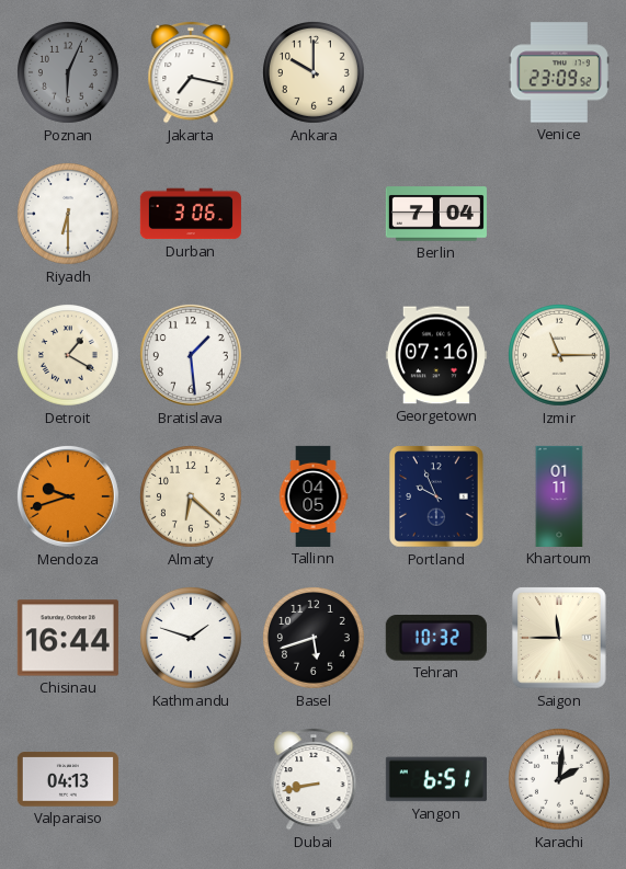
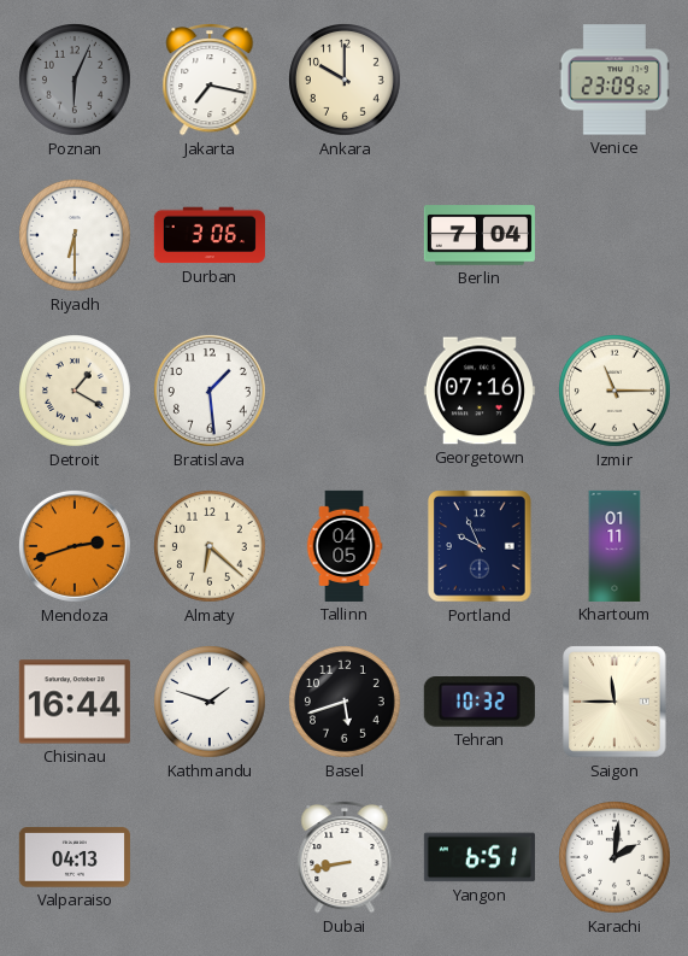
Mendoza: 9:42 -> 2:42 (75, 546)
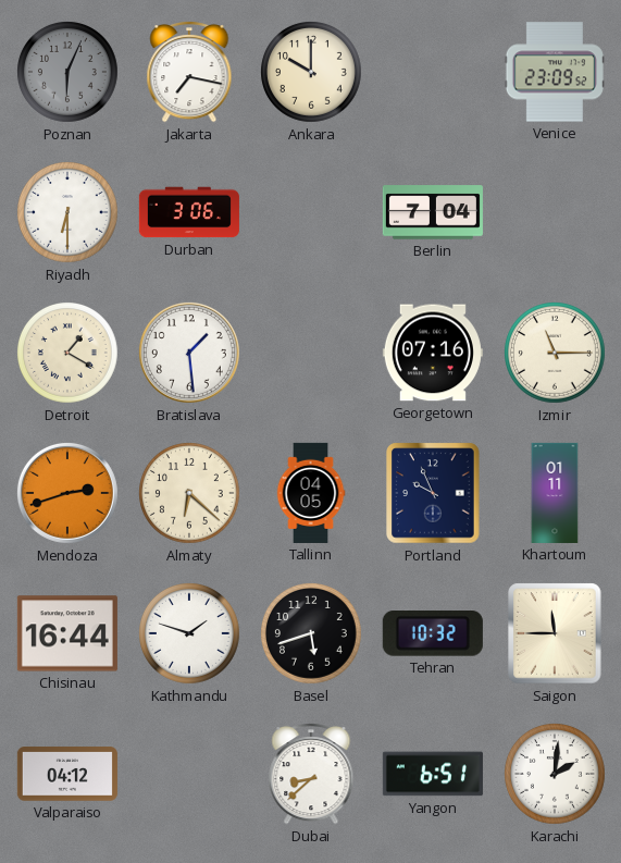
Valparaiso: 04:13 -> 04:12 (67, 774)
Dubai: 8:43 -> 8:38 (311, 774)
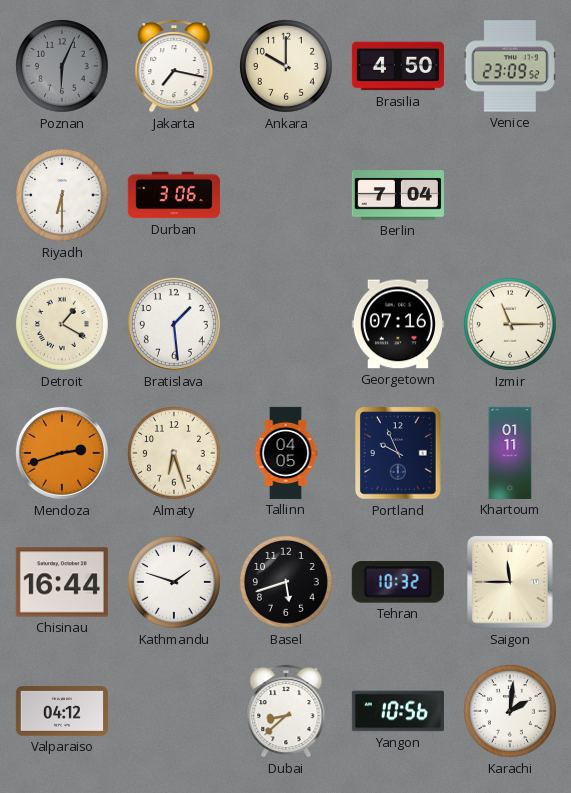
Brasilia: none -> 4:50 (398, 66)
Almaty: 6:22 -> 6:27 (175, 454)
Yangon: 6:51 -> 10:56 (398, 711)
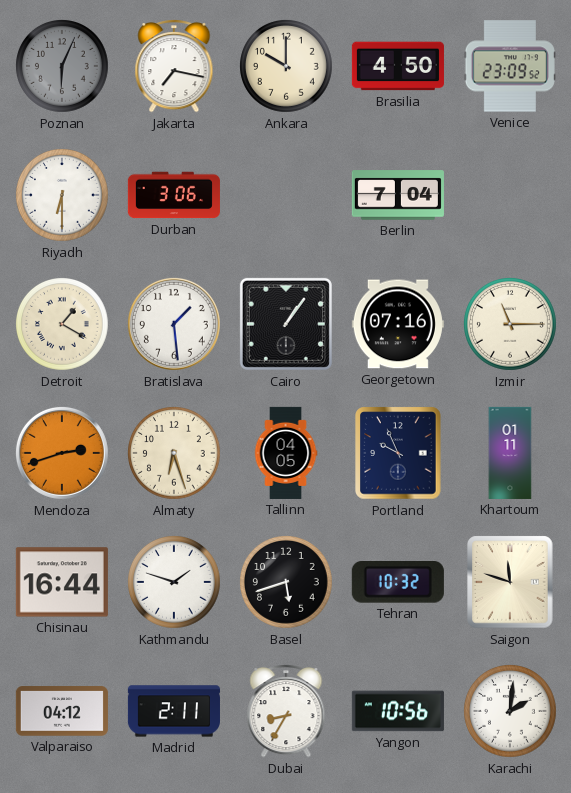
Cairo: none -> 1:06 (286, 324)
Saigon: 11:45 -> 11:48 (510, 582)
Madrid: none -> 2:11 (174, 711)
Dubai: 8:38 -> 8:35 (286, 711)
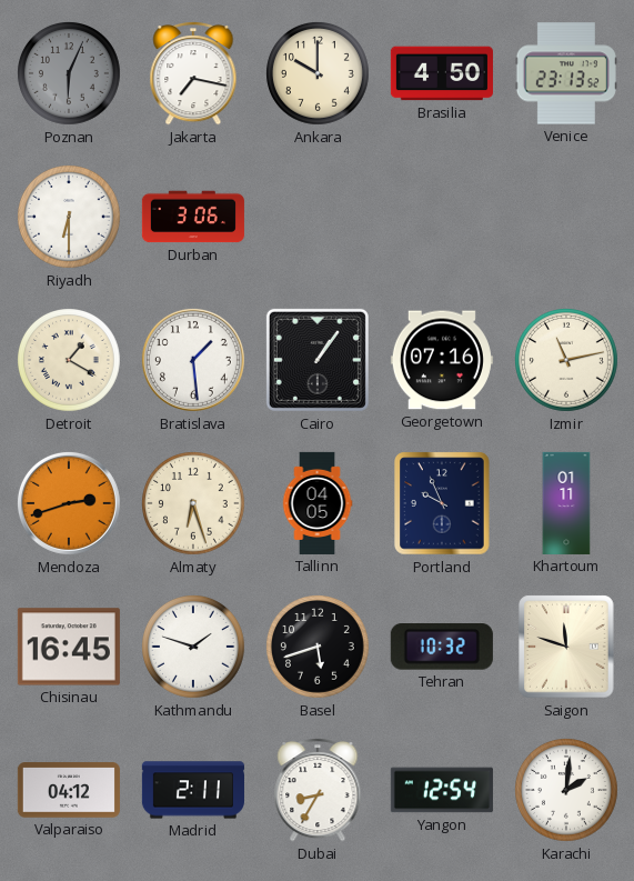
Venice: 23:09 -> 23:13 (566, 73)
Berlin: 7:04 -> none (398, 195)
Izmir: 11:15 -> 11:13 (567, 361)
Chisinau: 16:44 -> 16:45 (69, 647)
Yangon: 10:56 -> 12:54 (442, 790)
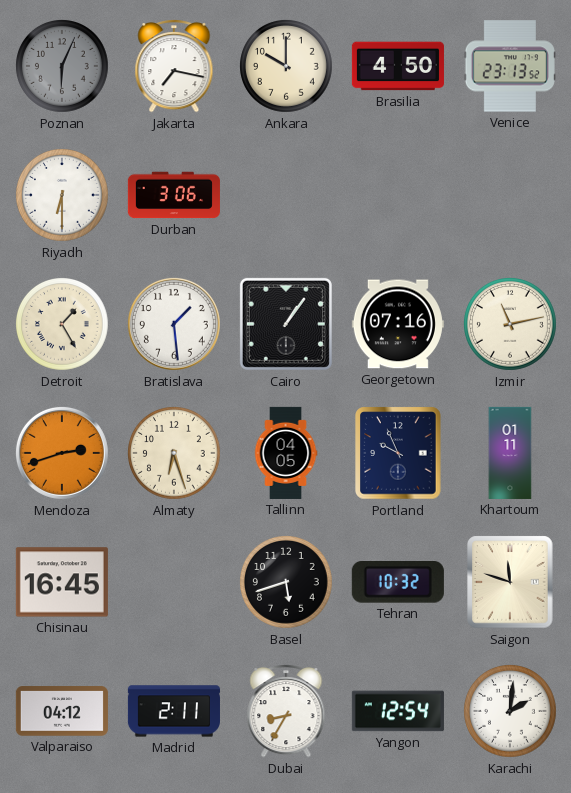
Detroit: 1:20 -> 1:25 (63, 325)
Kathmandu: 1:48 -> none (194, 648)
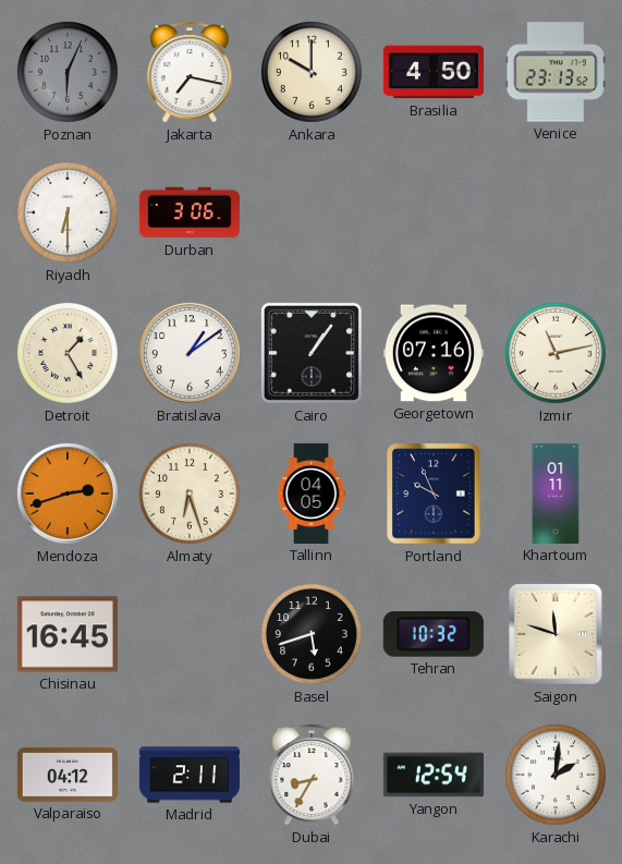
Bratislava: 1:29 -> 1:09 (190, 353)
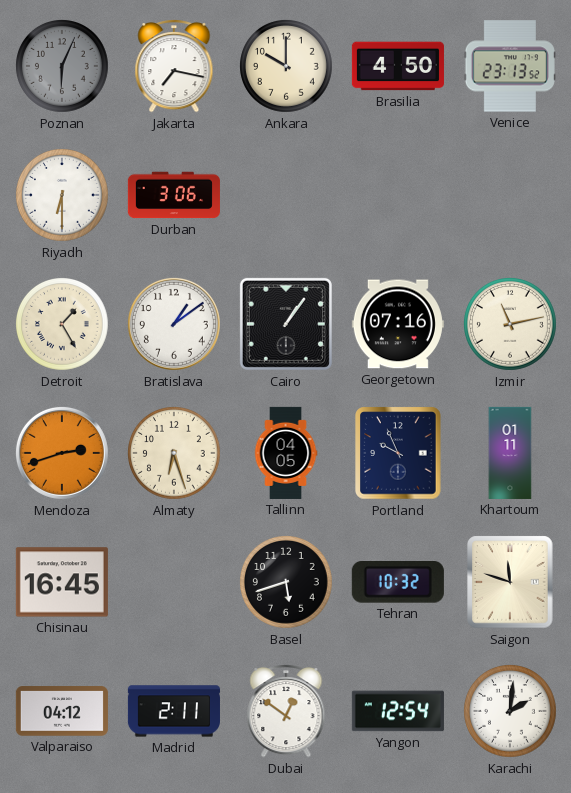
Dubai: 8:35 -> 12:51 (286, 711)
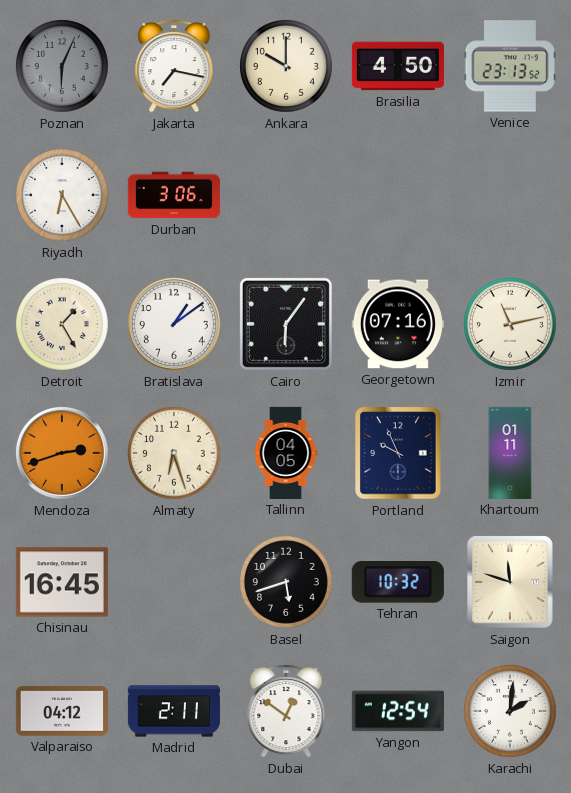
Riyadh: 6:30 -> 6:25 (63, 196)
Cairo: 1:06 -> 6:06 (286, 324)
